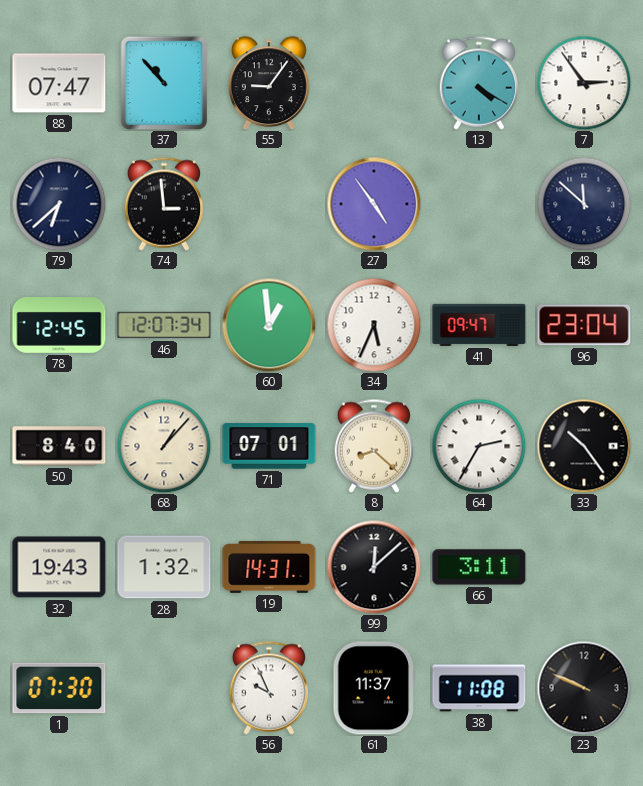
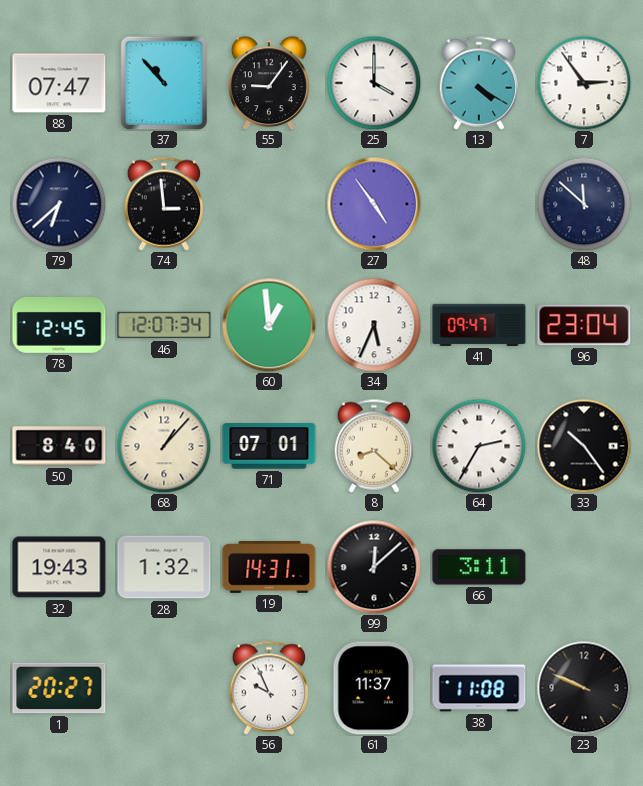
25: none -> 4:00 (374, 83)
1: 07:30 -> 20:27 (59, 688)
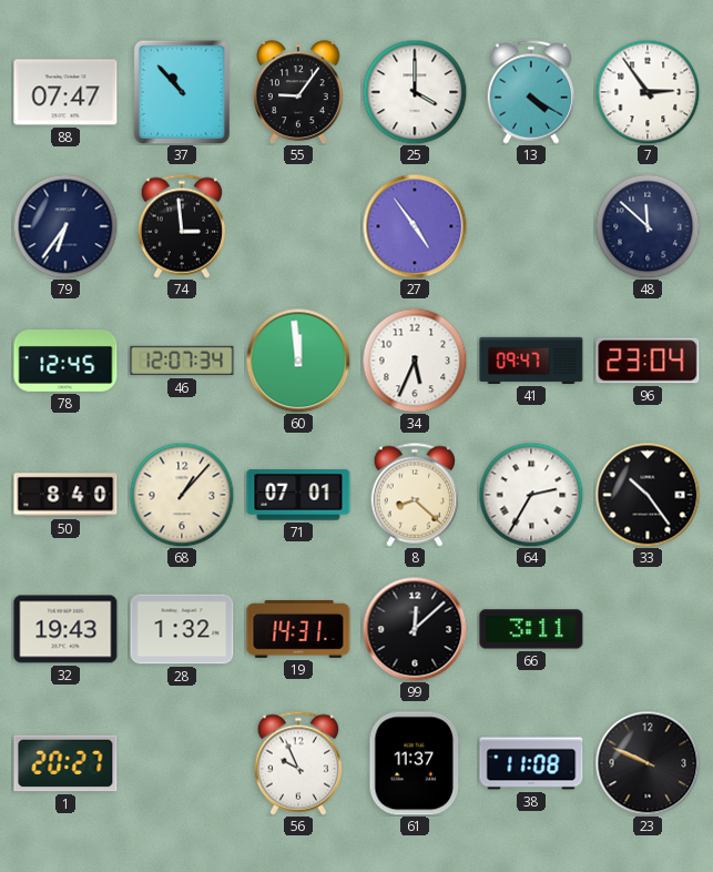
79: 6:38 -> 6:36 (65, 226)
60: 12:59 -> 11:59 (298, 361)
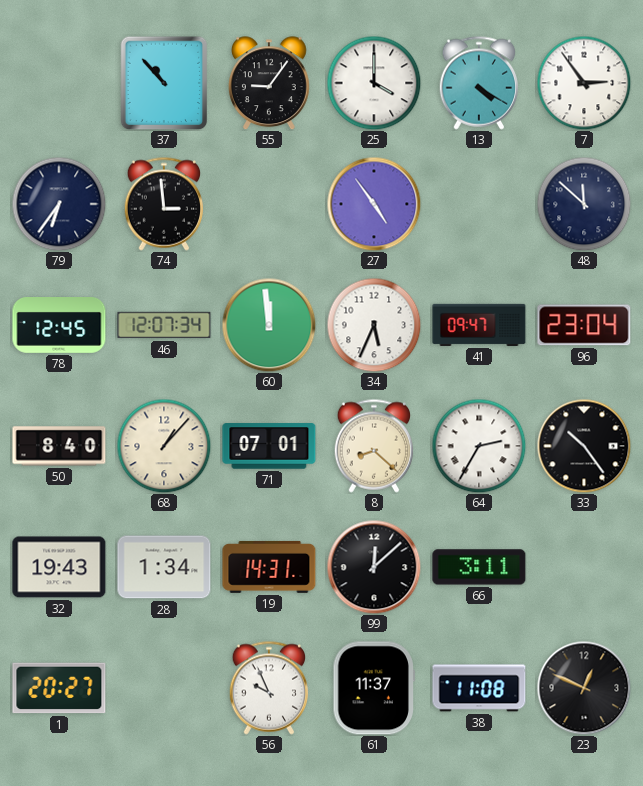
88: 07:47 -> none (65, 92)
28: 1:32 -> 1:34 (164, 567)
23: 9:49 -> 12:49 (584, 688)
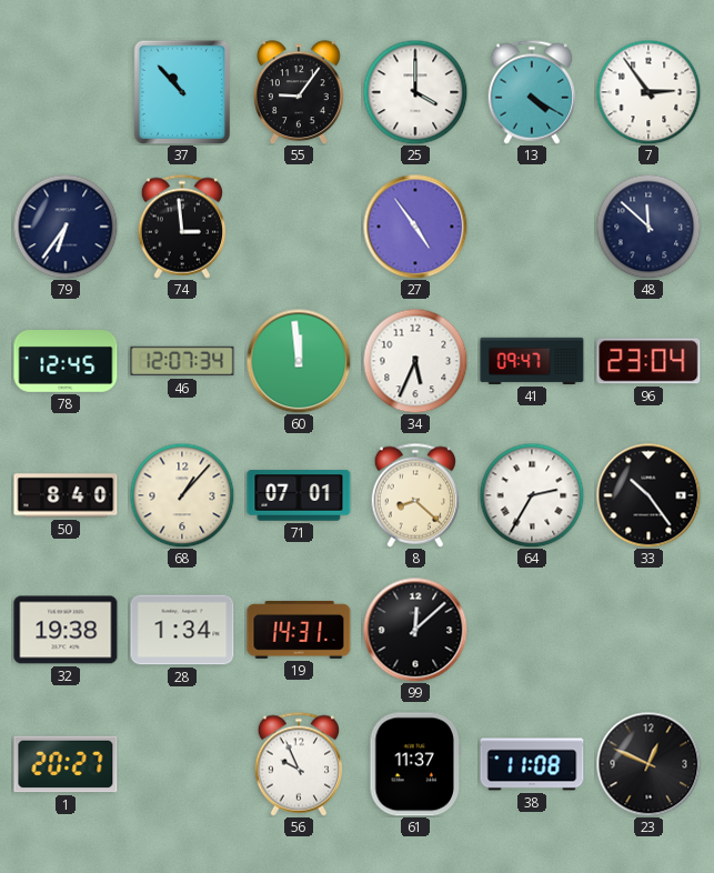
32: 19:43 -> 19:38 (66, 630)
66: 3:11 -> none (479, 567)
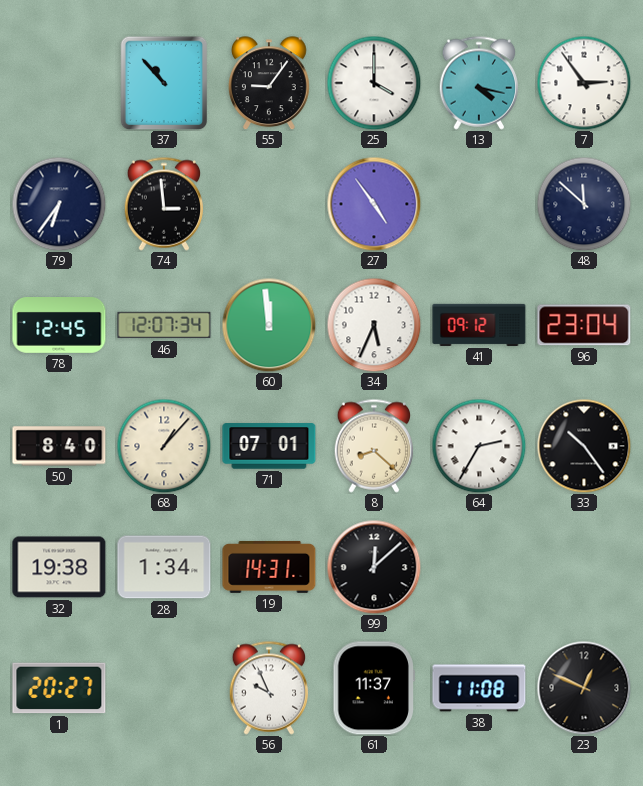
13: 4:20 -> 4:17 (478, 83)
41: 09:47 -> 09:12 (479, 325)
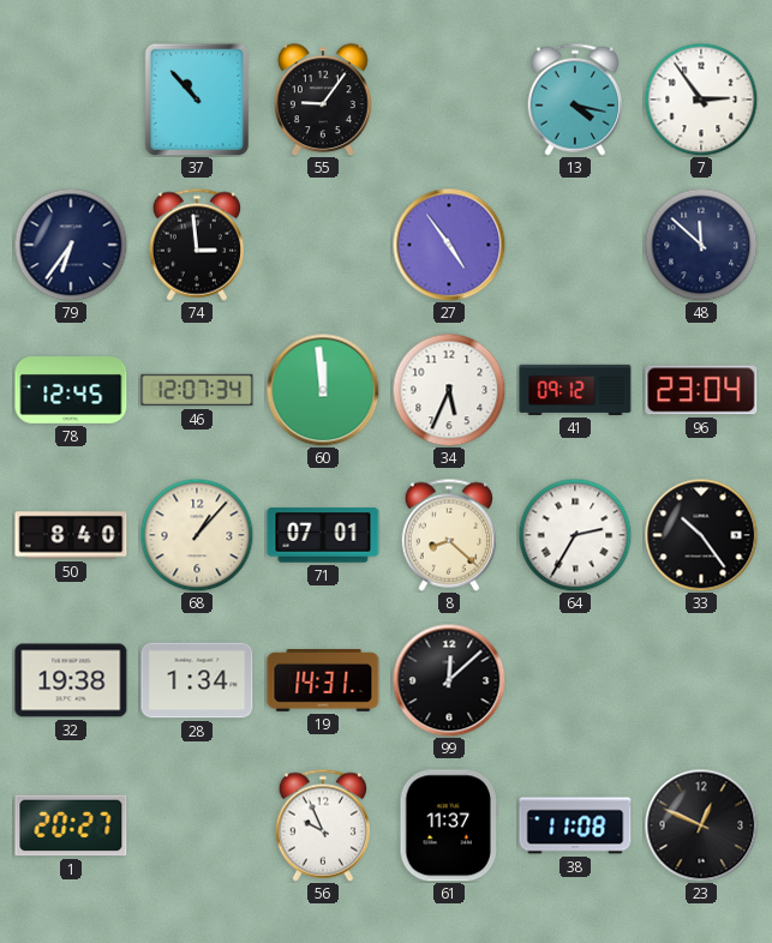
25: 4:00 -> none (374, 83)
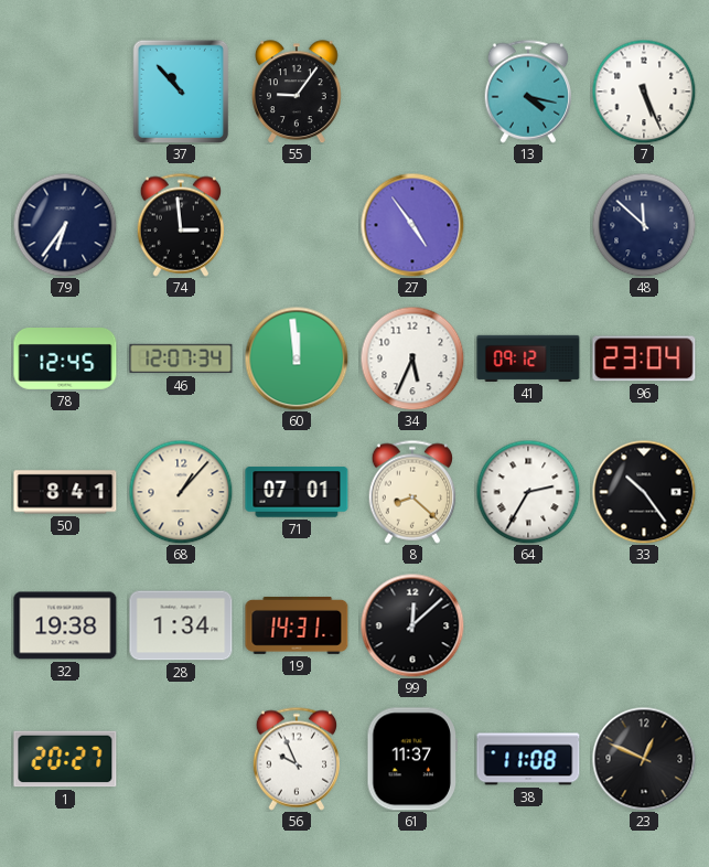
7: 2:54 -> 5:26 (644, 92)
50: 8:40 -> 8:41 (65, 492)
